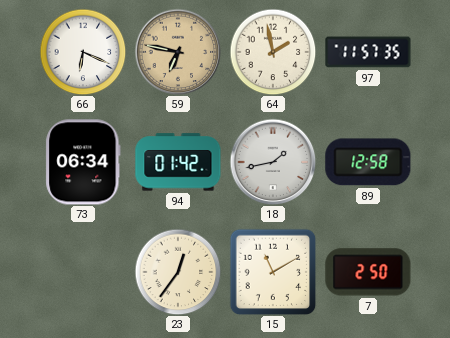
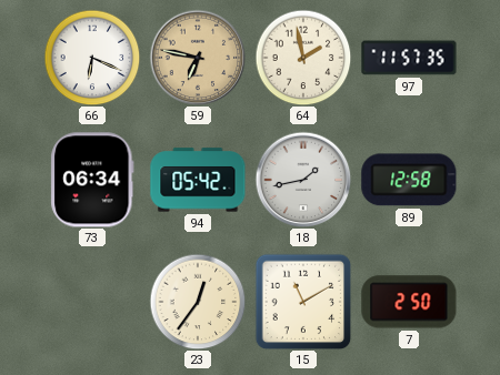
94: 01:42 -> 05:42 (198, 180)
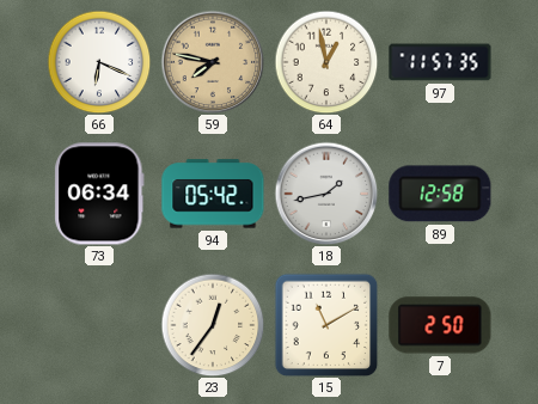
59: 6:47 -> 7:47 (213, 62)
64: 1:58 -> 12:58 (326, 62)
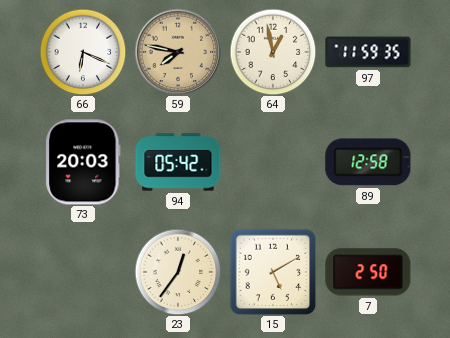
97: 11:57 -> 11:59 (368, 52)
73: 06:34 -> 20:03 (83, 162)
18: 1:43 -> none (326, 194)
15: 11:10 -> 5:10 (273, 272)
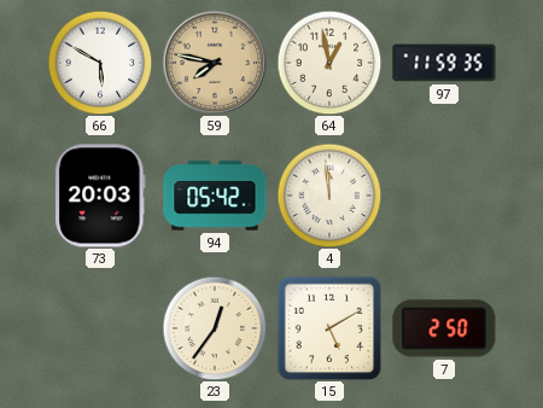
66: 6:19 -> 5:50 (100, 63)
4: none -> 11:59 (329, 196)
89: 12:58 -> none (368, 162)
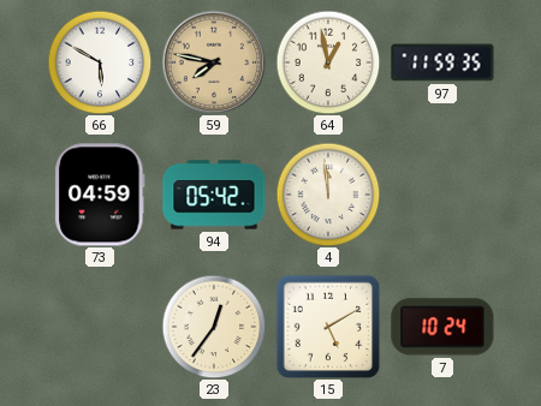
73: 20:03 -> 04:59 (100, 195)
7: 2:50 -> 10:24 (442, 327)
